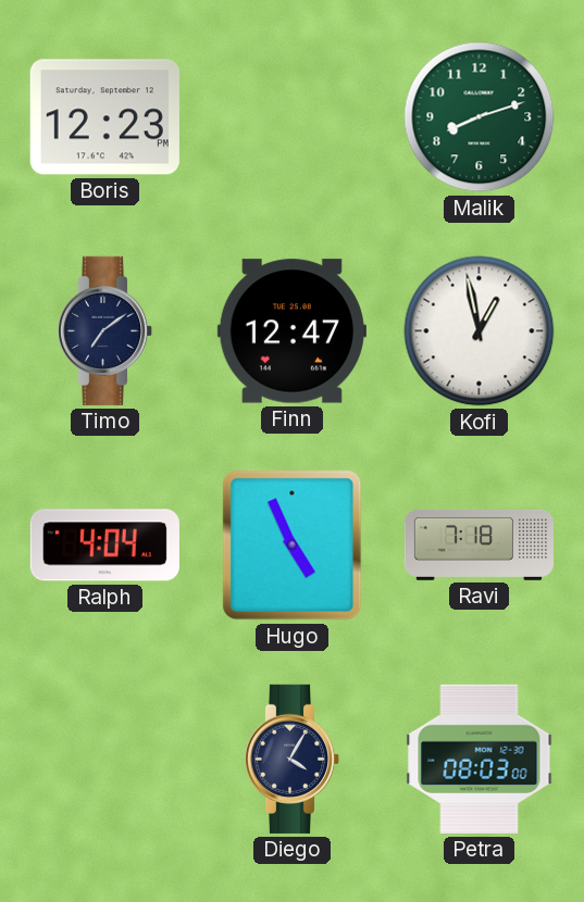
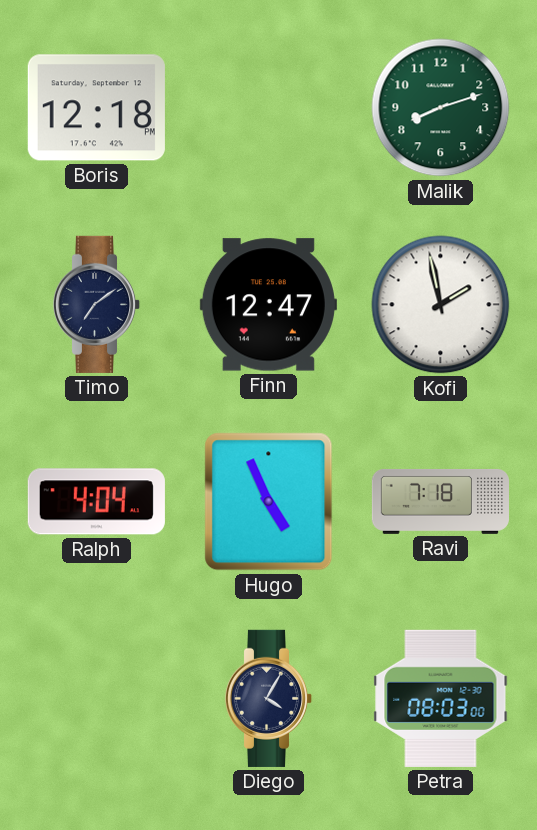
Boris: 12:23 -> 12:18 (96, 108)
Kofi: 12:58 -> 1:58 (441, 305)
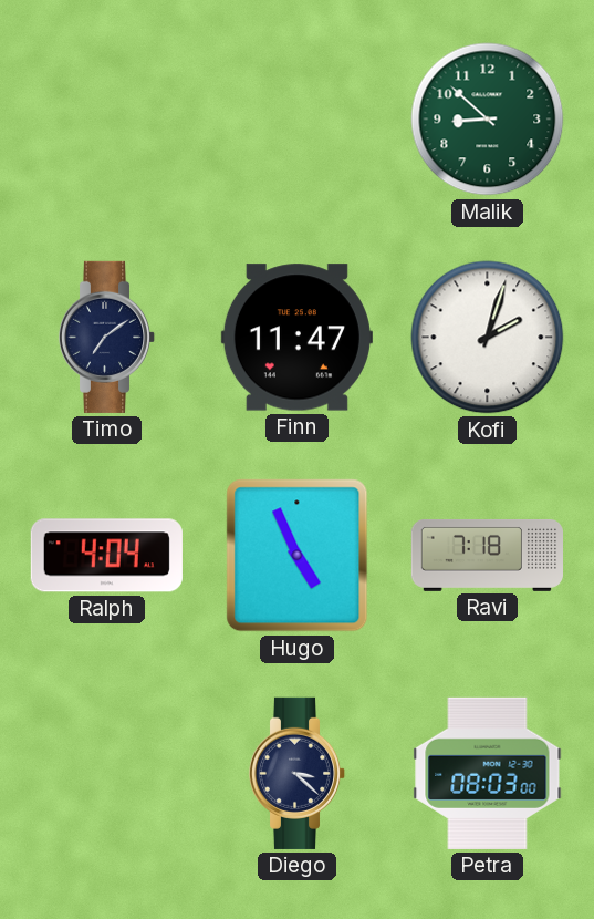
Boris: 12:18 -> none (96, 108)
Malik: 8:12 -> 8:52 (488, 120)
Finn: 12:47 -> 11:47 (296, 338)
Kofi: 1:58 -> 2:03 (488, 338)
Diego: 4:05 -> 3:22 (298, 773)
